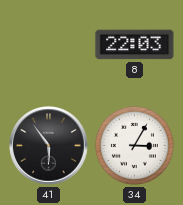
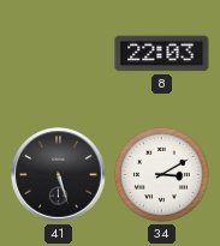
41: 5:54 -> 5:27 (59, 175)
34: 3:05 -> 3:10 (161, 174)
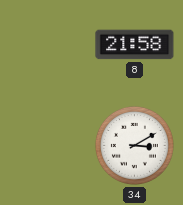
8: 22:03 -> 21:58 (135, 45)
41: 5:27 -> none (59, 175)
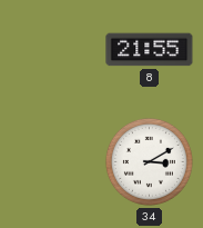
8: 21:58 -> 21:55 (150, 50)
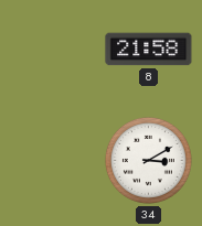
8: 21:55 -> 21:58 (149, 50)
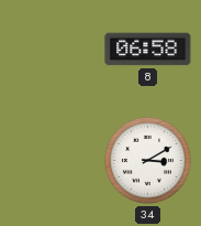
8: 21:58 -> 06:58 (148, 50)
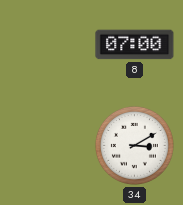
8: 06:58 -> 07:00 (135, 45)
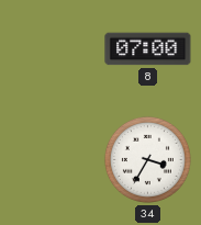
34: 3:10 -> 3:35 (147, 159)
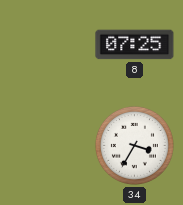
8: 07:00 -> 07:25 (135, 45)
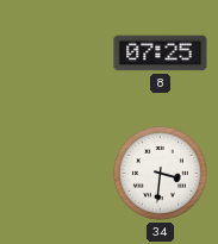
34: 3:35 -> 3:31 (160, 173)
